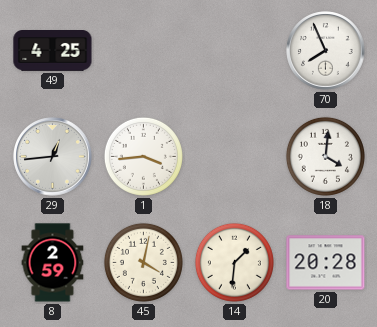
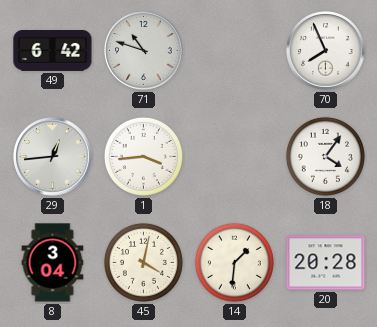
49: 4:25 -> 6:42 (53, 51)
71: none -> 10:48 (144, 51)
18: 4:01 -> 4:06 (325, 156)
8: 2:59 -> 3:04 (53, 263)
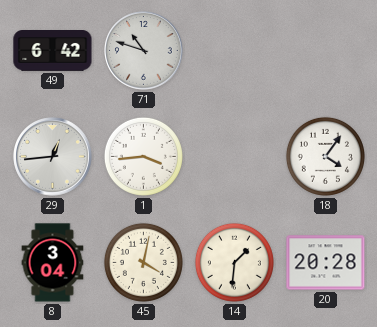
70: 7:56 -> none (326, 51)
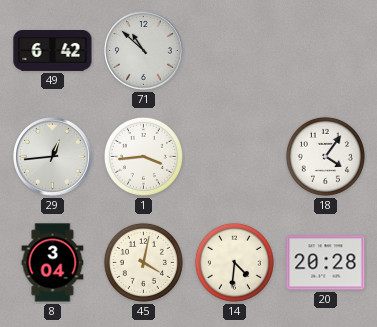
71: 10:48 -> 10:52 (144, 51)
14: 1:31 -> 4:31 (234, 262)
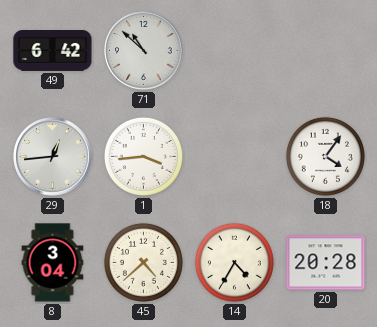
45: 4:02 -> 4:38 (143, 262)
14: 4:31 -> 4:35 (234, 262)
